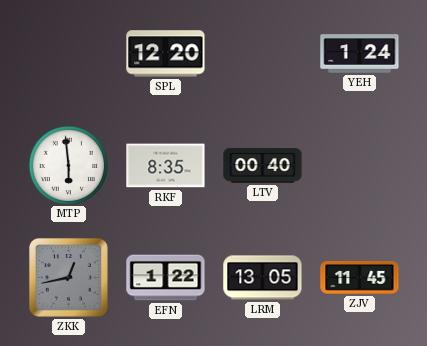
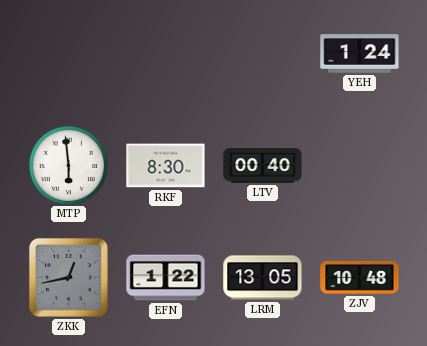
SPL: 12:20 -> none (166, 54)
RKF: 8:35 -> 8:30 (166, 166)
ZJV: 11:45 -> 10:48 (360, 277)
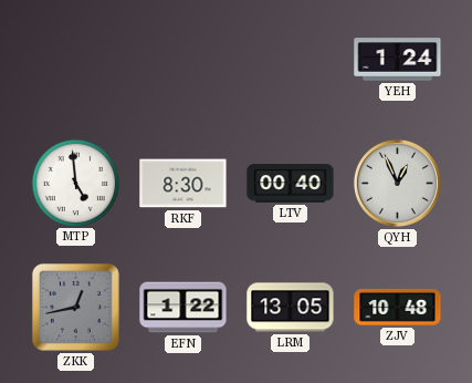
MTP: 5:59 -> 4:59 (75, 183)
QYH: none -> 12:56 (397, 183)
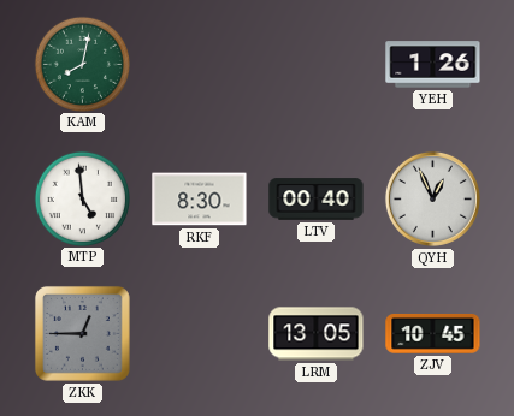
KAM: none -> 8:02 (82, 64)
YEH: 1:24 -> 1:26 (433, 65)
ZKK: 12:43 -> 12:45 (82, 333)
EFN: 1:22 -> none (183, 308)
ZJV: 10:48 -> 10:45 (433, 333)
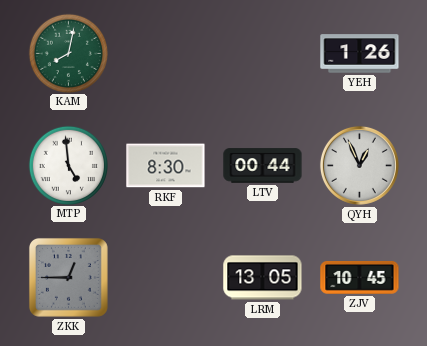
LTV: 00:40 -> 00:44 (263, 166)
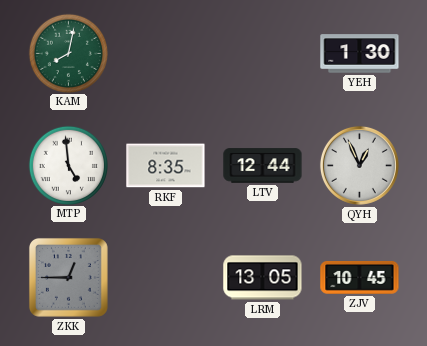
YEH: 1:26 -> 1:30 (360, 54)
RKF: 8:30 -> 8:35 (166, 166)
LTV: 00:44 -> 12:44 (263, 166)
